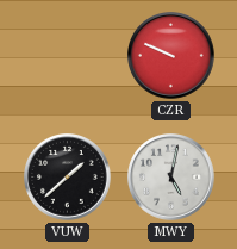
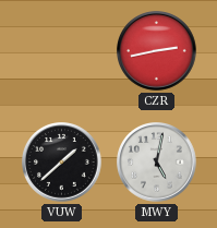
CZR: 9:49 -> 2:43 (157, 51)
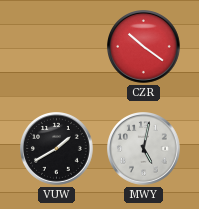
CZR: 2:43 -> 10:21 (144, 47)
VUW: 1:38 -> 1:40 (57, 149)
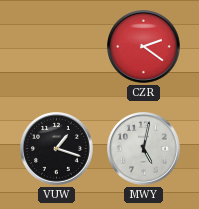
CZR: 10:21 -> 2:21 (144, 47)
VUW: 1:40 -> 1:18 (57, 149)
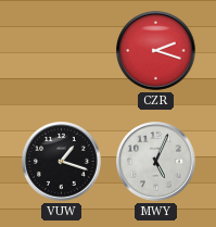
CZR: 2:21 -> 2:18 (156, 51)
MWY: 5:02 -> 5:04 (156, 162)
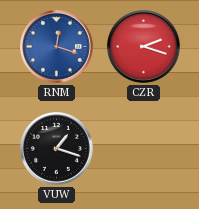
RNM: none -> 12:18 (57, 47)
MWY: 5:04 -> none (156, 162)
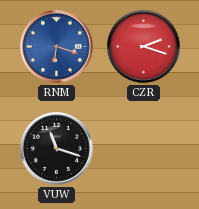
RNM: 12:18 -> 6:18 (57, 47)
VUW: 1:18 -> 11:18 (57, 149)
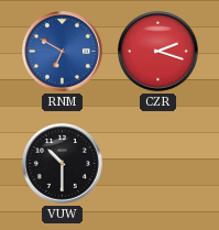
RNM: 6:18 -> 6:50 (63, 52)
VUW: 11:18 -> 10:30 (63, 164)
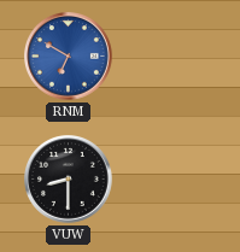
CZR: 2:18 -> none (158, 52)
VUW: 10:30 -> 8:30 (69, 180)
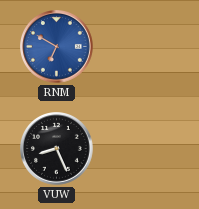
VUW: 8:30 -> 8:26 (57, 149)
